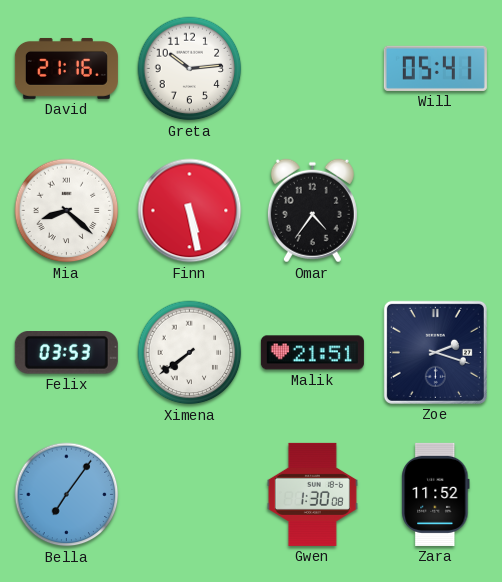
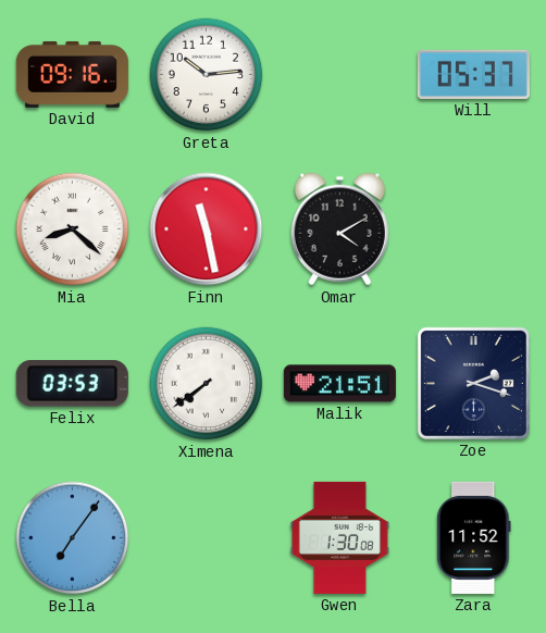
David: 21:16 -> 09:16 (72, 74)
Will: 05:41 -> 05:37 (473, 74)
Finn: 5:28 -> 11:28 (207, 229)
Omar: 4:36 -> 4:10 (339, 229)
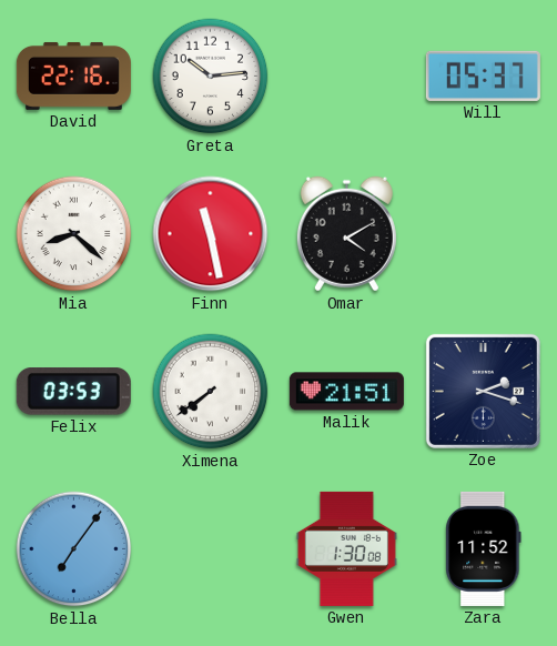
David: 09:16 -> 22:16 (73, 75)
